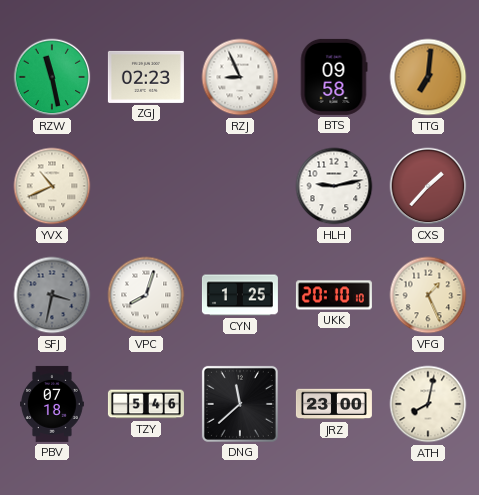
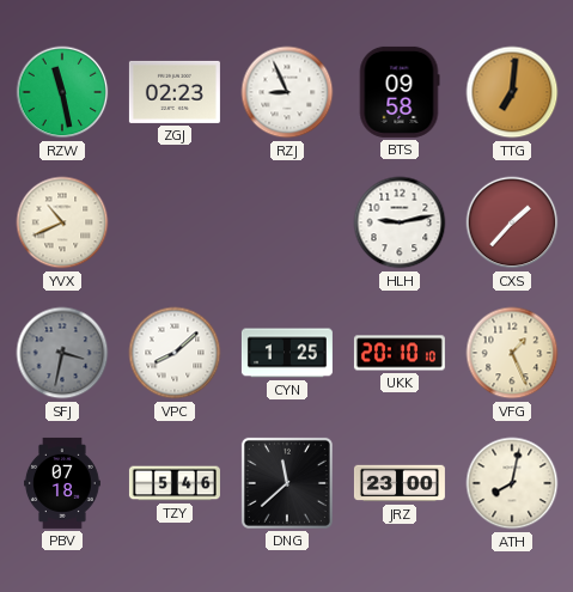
VPC: 8:03 -> 8:08 (175, 353)
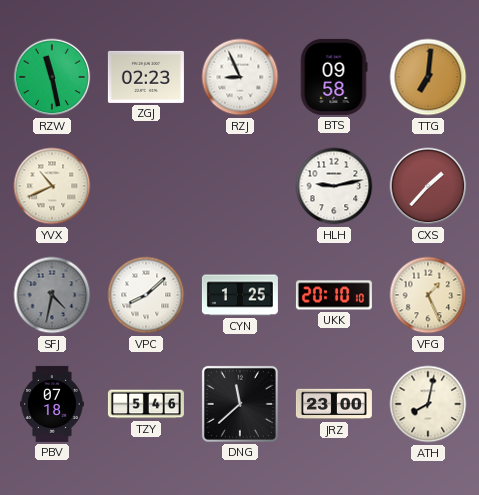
SFJ: 3:32 -> 4:32 (52, 295)
